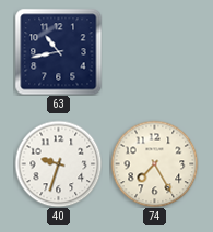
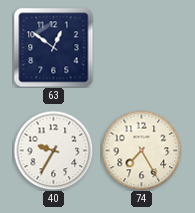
63: 10:43 -> 12:51 (53, 47)
40: 9:33 -> 9:35 (53, 150)
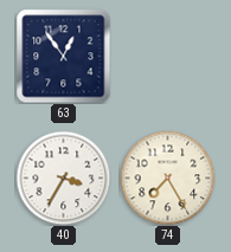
63: 12:51 -> 12:54 (63, 56)
40: 9:35 -> 3:35 (63, 177)
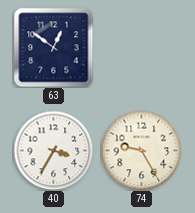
63: 12:54 -> 12:51 (53, 47)
74: 7:25 -> 9:25 (141, 150)
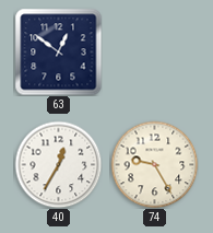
40: 3:35 -> 12:35 (58, 164)
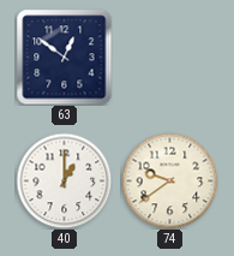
40: 12:35 -> 1:00 (64, 180)
74: 9:25 -> 9:39 (169, 180)
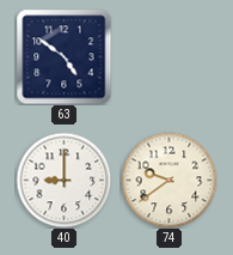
63: 12:51 -> 4:51 (63, 56)
40: 1:00 -> 9:00 (63, 180)
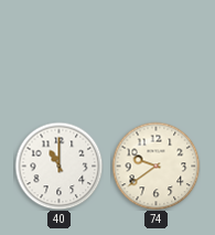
63: 4:51 -> none (63, 56)
40: 9:00 -> 11:00 (58, 165)
